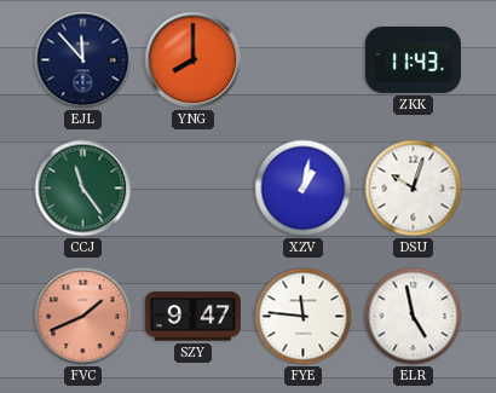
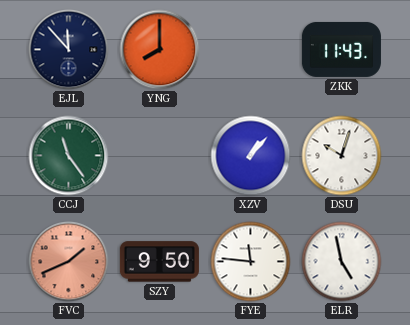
XZV: 1:02 -> 1:07 (251, 156)
SZY: 9:47 -> 9:50 (159, 262)
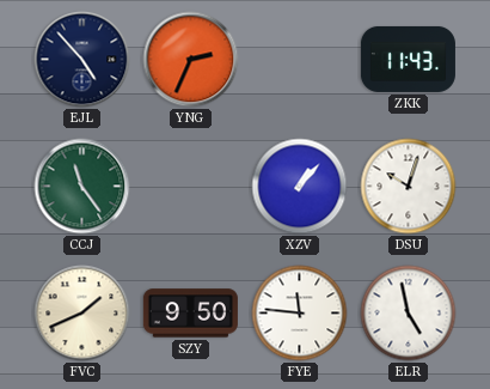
EJL: 11:53 -> 4:53 (82, 60)
YNG: 8:00 -> 2:34 (191, 60)
FVC dial: salmon -> cream (82, 314)
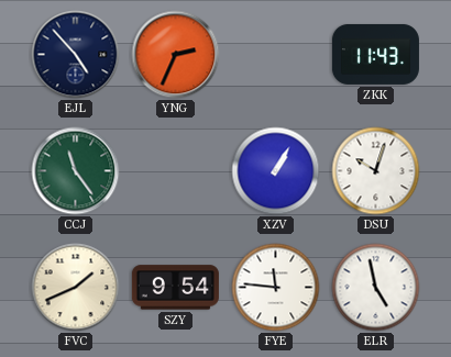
XZV: 1:07 -> 1:05 (276, 171)
SZY: 9:50 -> 9:54 (175, 288)
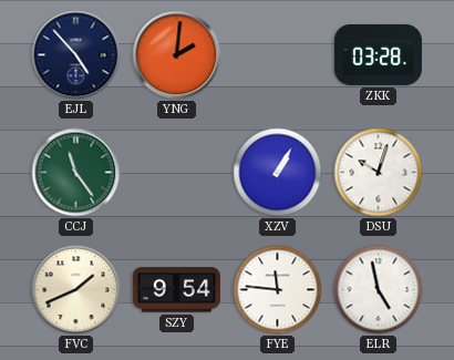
YNG: 2:34 -> 2:01 (177, 55)
ZKK: 11:43 -> 03:28 (378, 54)
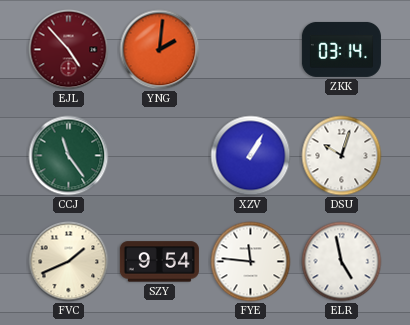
EJL dial: navy -> burgundy (69, 50)
ZKK: 03:28 -> 03:14 (341, 49)
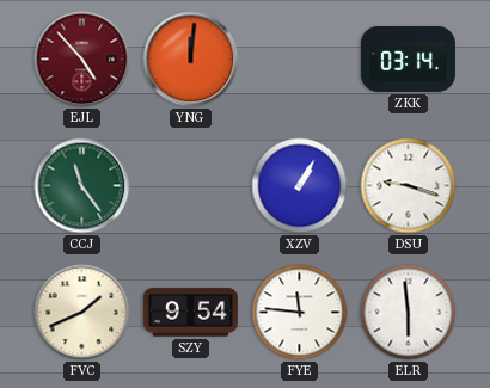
YNG: 2:01 -> 12:01 (191, 60)
DSU: 10:03 -> 9:18 (409, 186)
ELR: 4:58 -> 5:59 (409, 313)
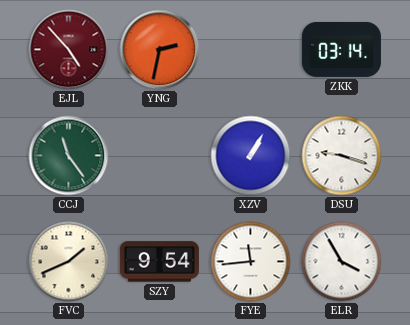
YNG: 12:01 -> 2:32 (160, 50)
FYE: 11:46 -> 11:44 (251, 262)
ELR: 5:59 -> 3:55 (342, 262)
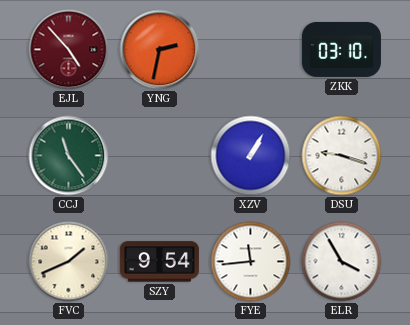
ZKK: 03:14 -> 03:10 (341, 49)
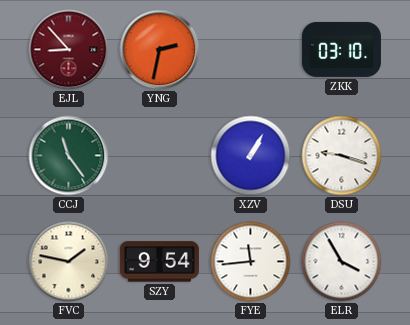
EJL: 4:53 -> 8:53 (69, 50)
FVC: 1:41 -> 1:47 (69, 262)
